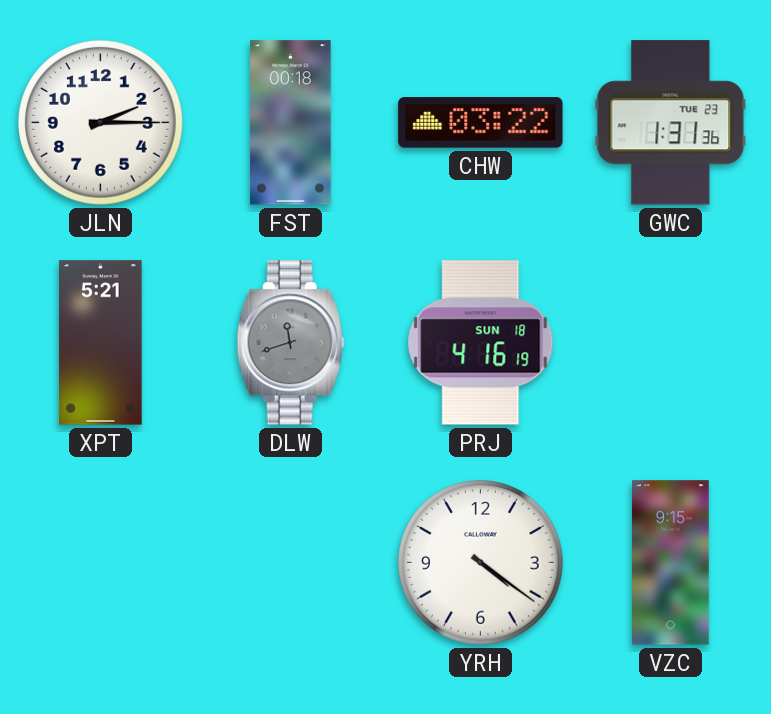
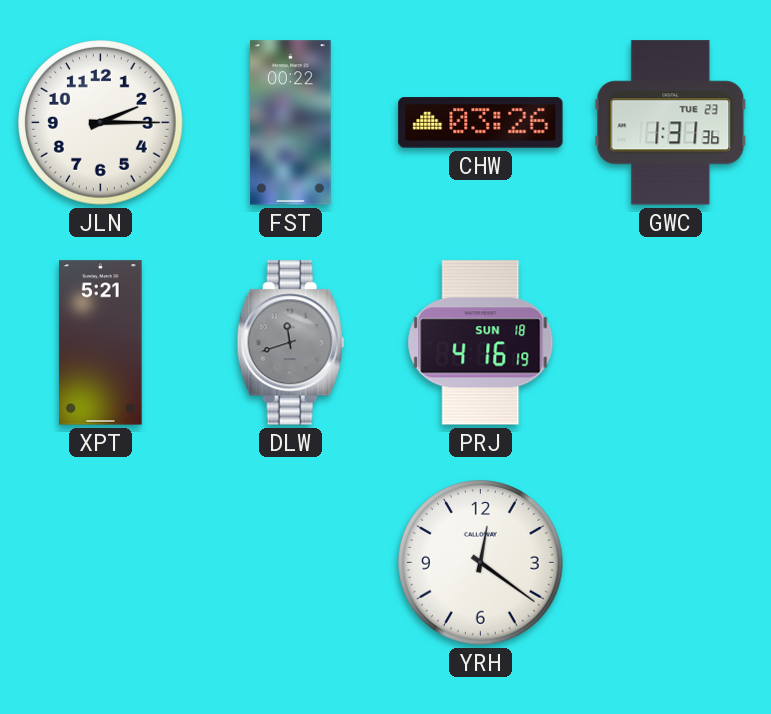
FST: 00:18 -> 00:22 (291, 123)
CHW: 03:22 -> 03:26 (481, 123)
YRH: 4:21 -> 12:21 (481, 563)
VZC: 9:15 -> none (671, 563)
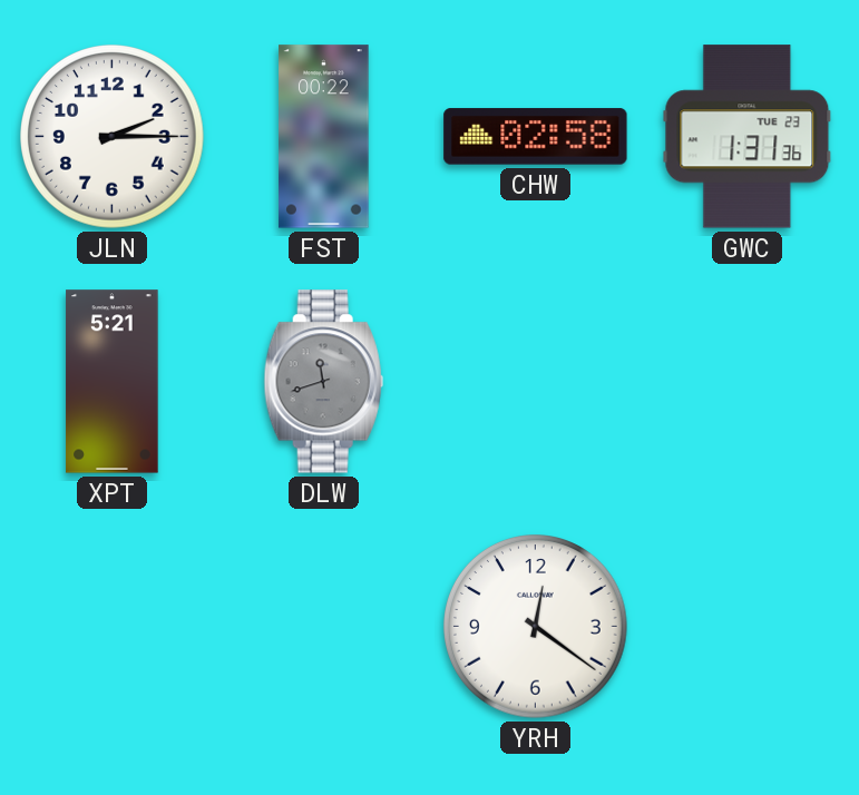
CHW: 03:26 -> 02:58 (536, 137)
PRJ: 4:16 -> none (481, 343)
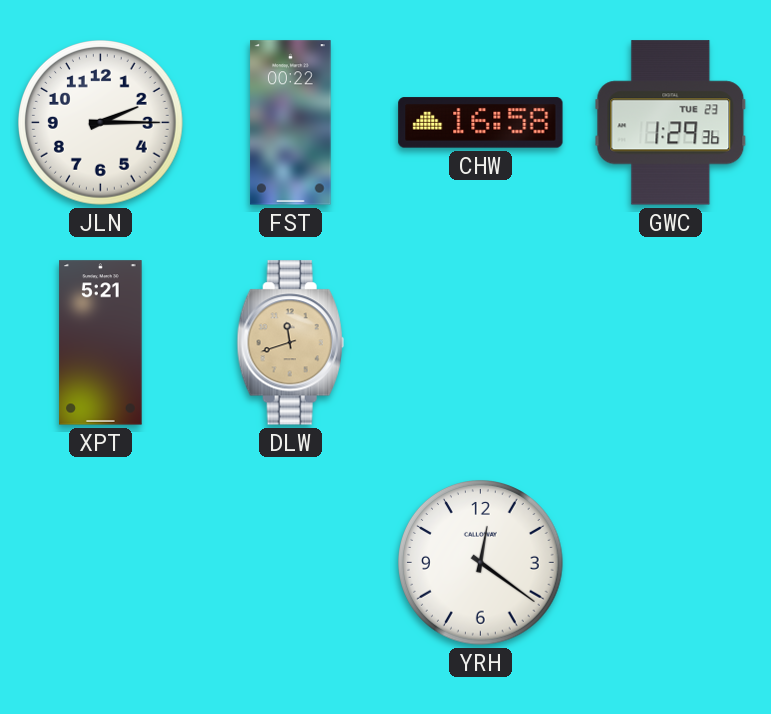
CHW: 02:58 -> 16:58 (481, 123)
GWC: 1:31 -> 1:29 (671, 123)
DLW dial: grey -> champagne (290, 343)
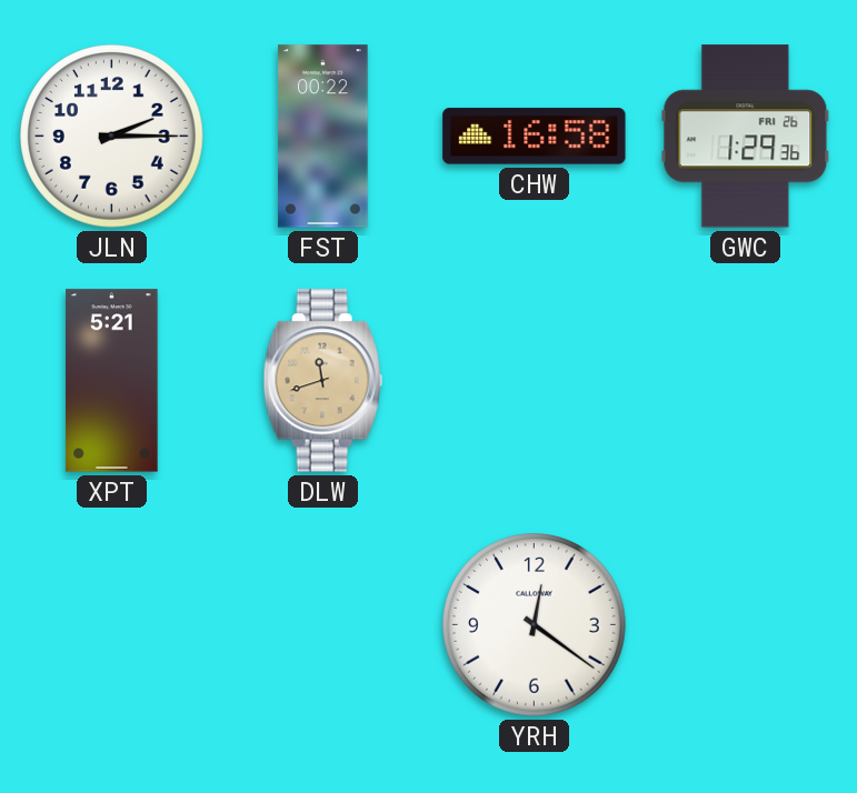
GWC date: TUE 23 -> FRI 26 (746, 137)
